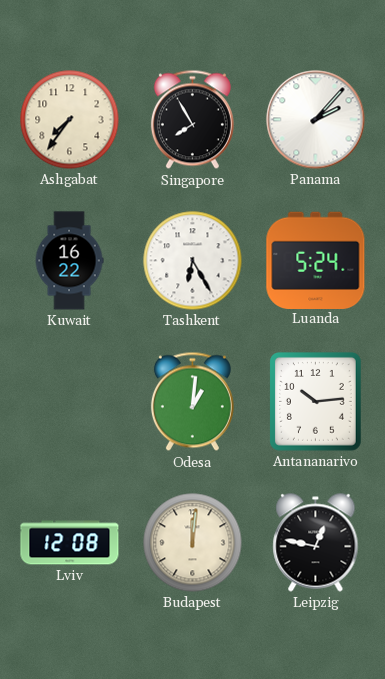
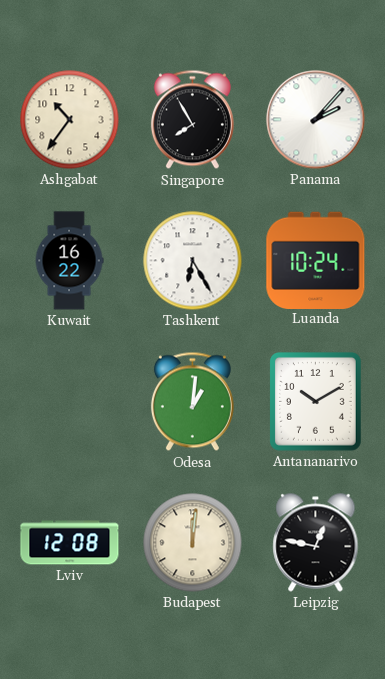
Ashgabat: 7:36 -> 10:36 (70, 120)
Luanda: 5:24 -> 10:24 (316, 260)
Antananarivo: 10:14 -> 10:10 (316, 402)
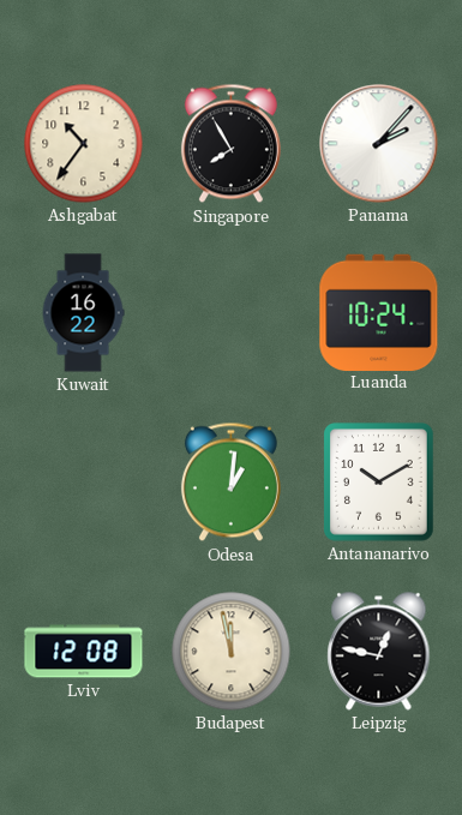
Tashkent: 6:25 -> none (193, 261)
Budapest: 12:01 -> 11:58 (232, 652)
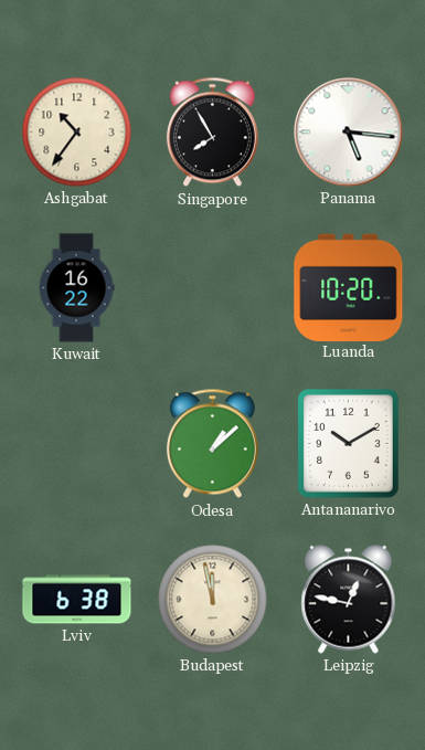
Panama: 2:07 -> 5:16 (349, 133)
Luanda: 10:24 -> 10:20 (349, 287)
Odesa: 1:01 -> 1:08 (212, 444)
Lviv: 12:08 -> 6:38 (77, 600)
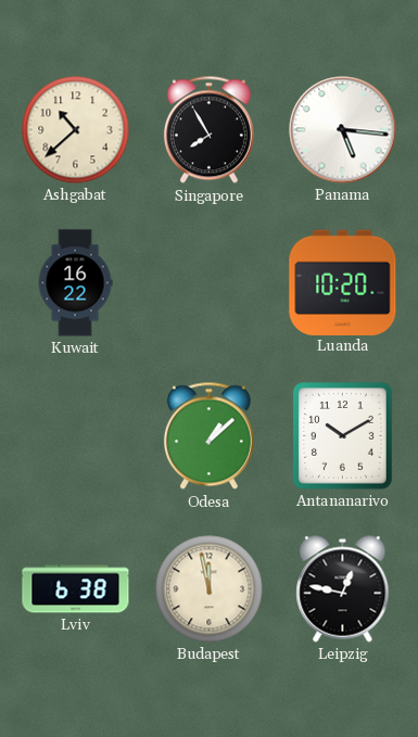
Ashgabat: 10:36 -> 10:38 (76, 130)
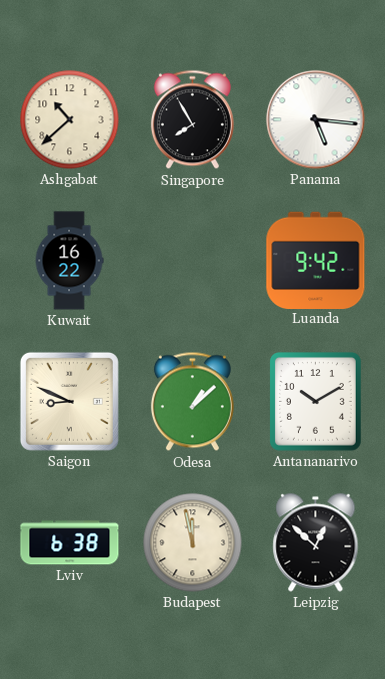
Luanda: 10:20 -> 9:42 (316, 260)
Saigon: none -> 8:49 (69, 401)
Leipzig: 12:47 -> 12:52 (316, 543)
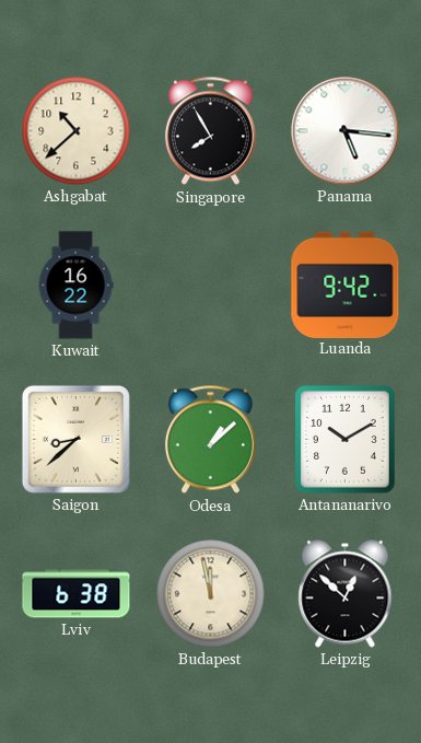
Saigon: 8:49 -> 8:38 (75, 439)
